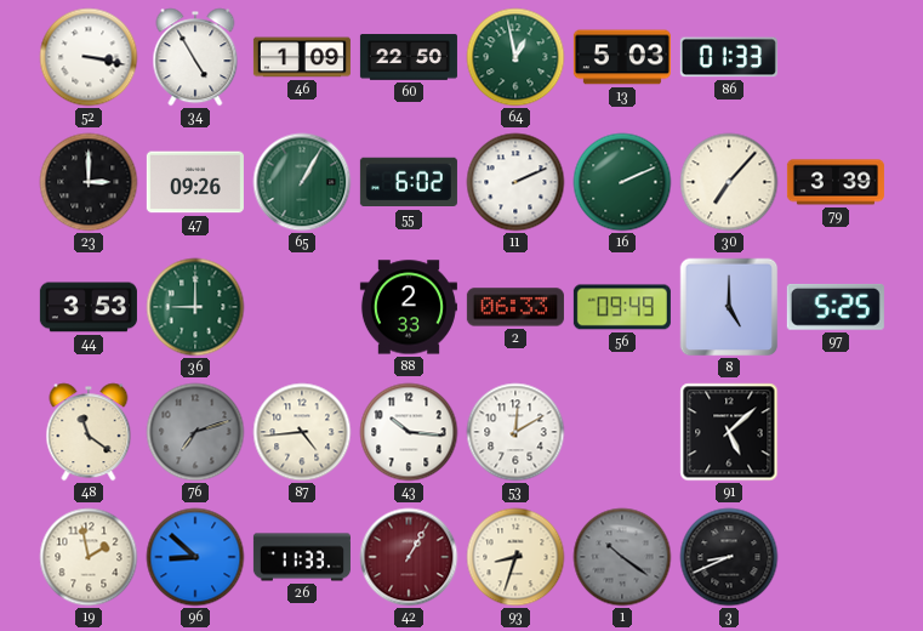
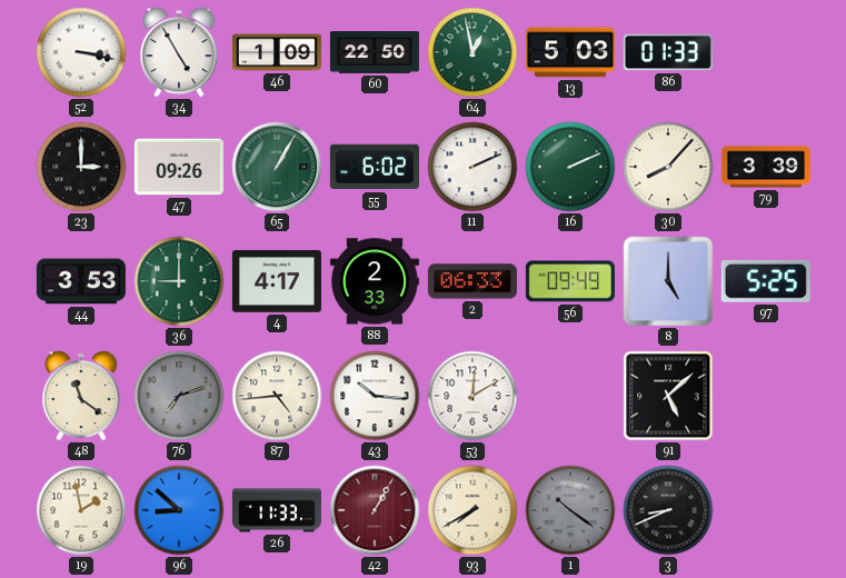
30: 7:07 -> 8:07 (668, 167)
4: none -> 4:17 (277, 282)
93: 8:33 -> 7:40 (472, 510)
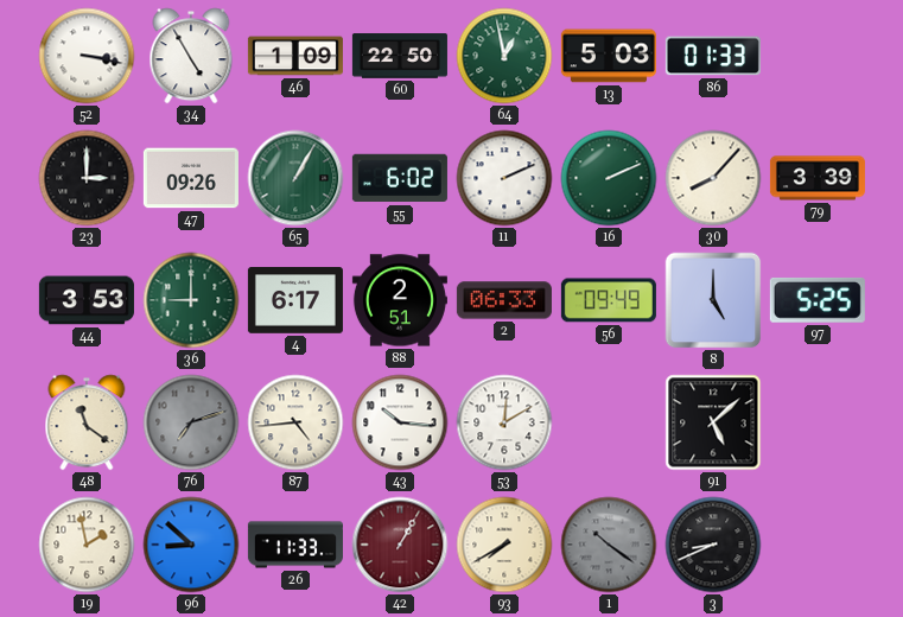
4: 4:17 -> 6:17 (295, 301)
88: 2:33 -> 2:51 (400, 300)
